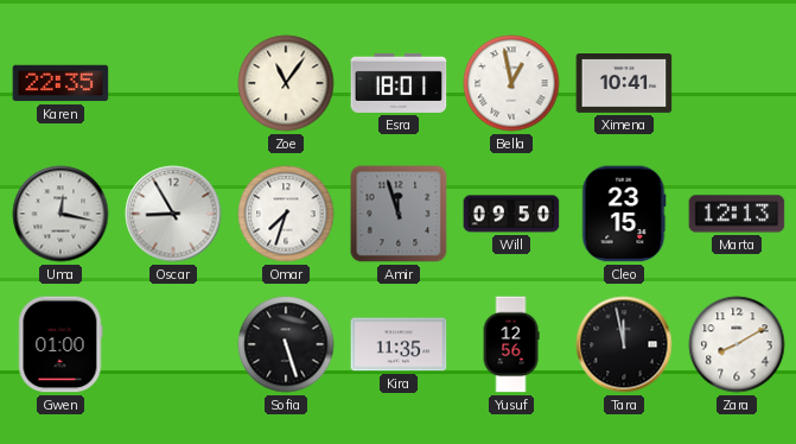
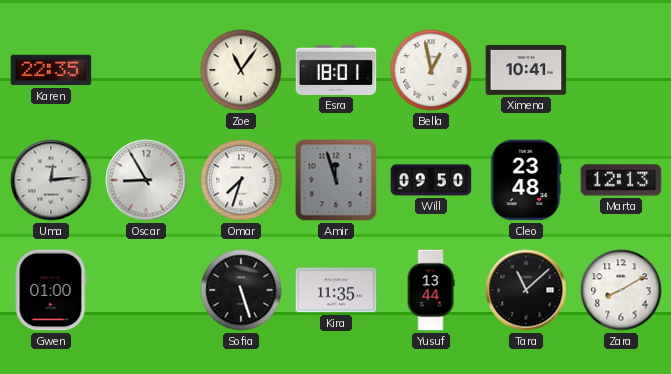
Uma: 12:17 -> 12:14 (51, 180)
Cleo: 23:15 -> 23:48 (526, 180)
Yusuf: 12:56 -> 13:44 (431, 290)
Tara: 11:58 -> 11:08 (526, 290)
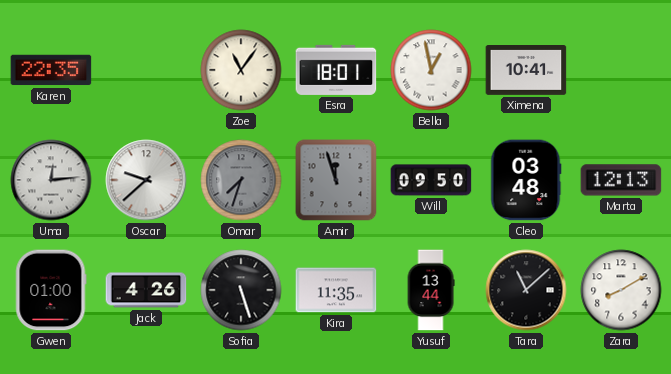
Oscar: 8:55 -> 9:38 (146, 180)
Omar dial: white -> grey (241, 180)
Cleo: 23:48 -> 03:48 (526, 180)
Jack: none -> 4:26 (146, 290)
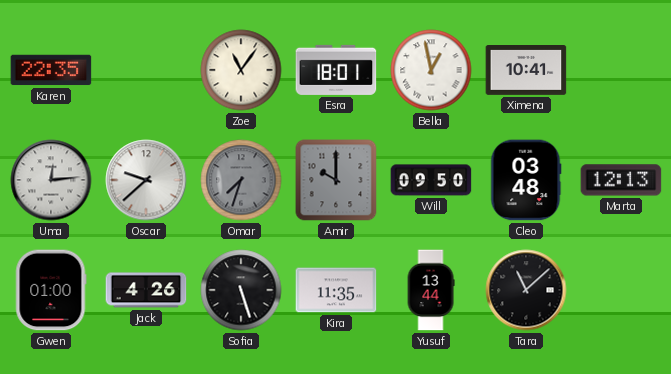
Amir: 11:57 -> 10:00 (336, 180)
Zara: 8:10 -> none (621, 290)
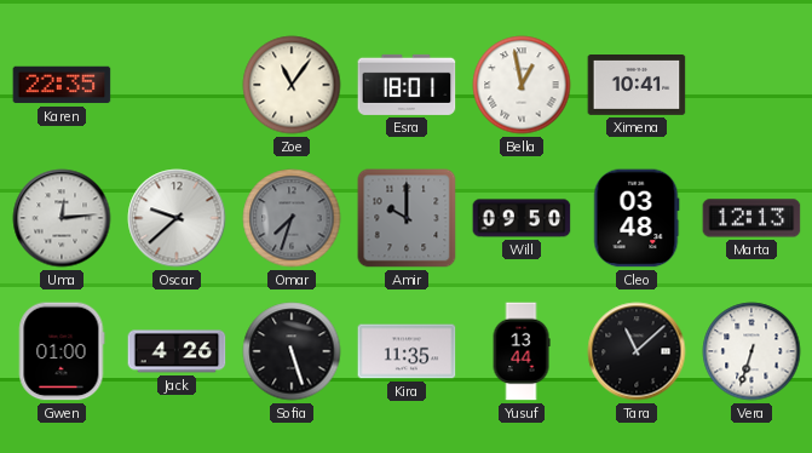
Vera: none -> 6:33 (751, 351)
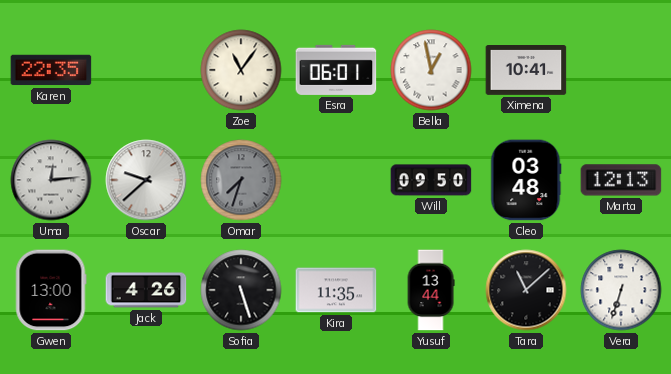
Esra: 18:01 -> 06:01 (336, 70)
Amir: 10:00 -> none (407, 218)
Gwen: 01:00 -> 13:00 (51, 290)
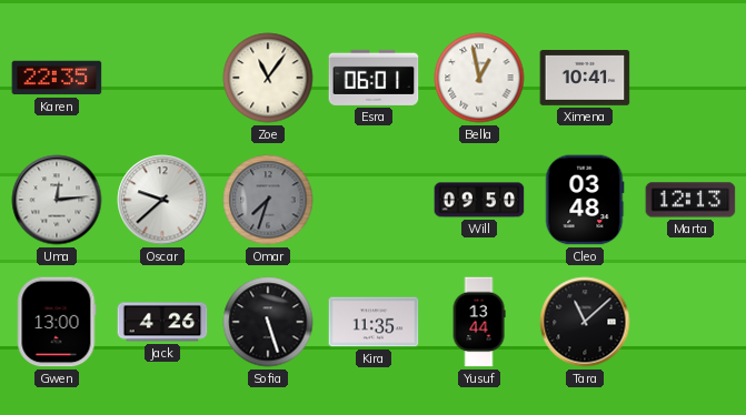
Vera: 6:33 -> none (621, 290)
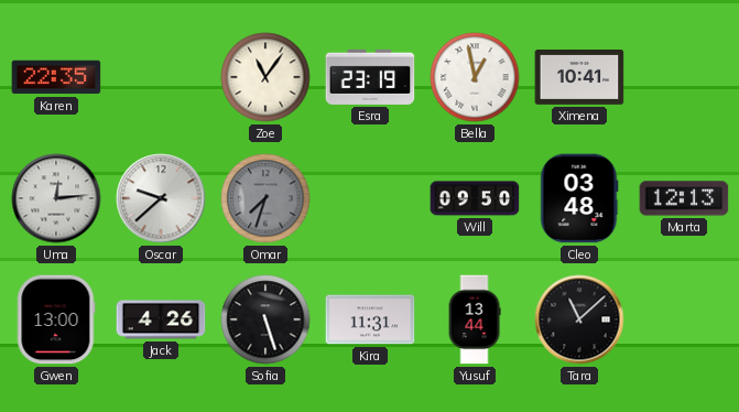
Esra: 06:01 -> 23:19 (370, 77)
Kira: 11:35 -> 11:31 (370, 319)
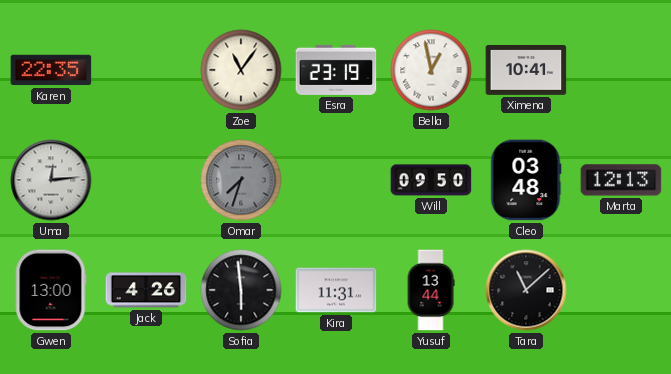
Oscar: 9:38 -> none (161, 198)
Sofia: 5:27 -> 5:59 (241, 290)
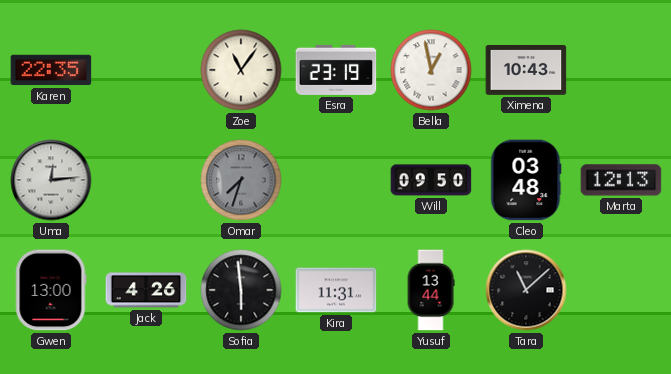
Ximena: 10:41 -> 10:43 (526, 71)
